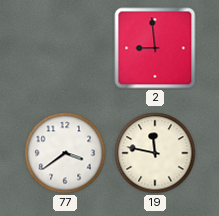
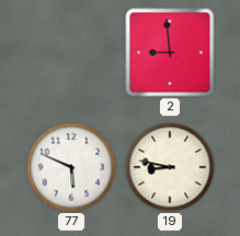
77: 3:39 -> 5:49 (71, 167)
19: 11:47 -> 8:47 (170, 167)
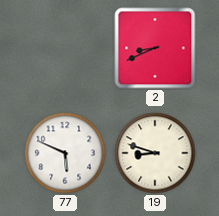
2: 8:59 -> 8:41 (155, 48)
19: 8:47 -> 8:48 (155, 153)
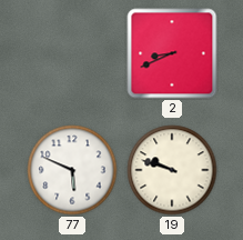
19: 8:48 -> 9:48 (172, 170)
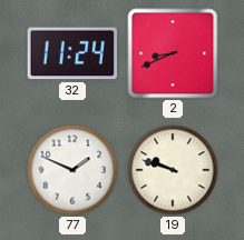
32: none -> 11:24 (72, 53)
77: 5:49 -> 1:49 (72, 170)
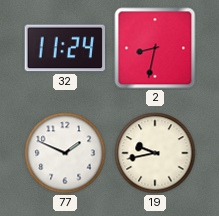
2: 8:41 -> 8:32 (155, 48)
19: 9:48 -> 9:43 (155, 153)
